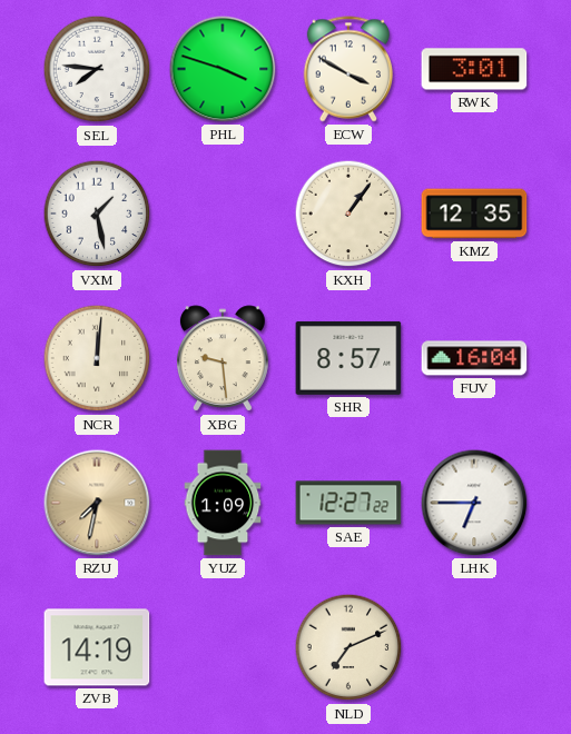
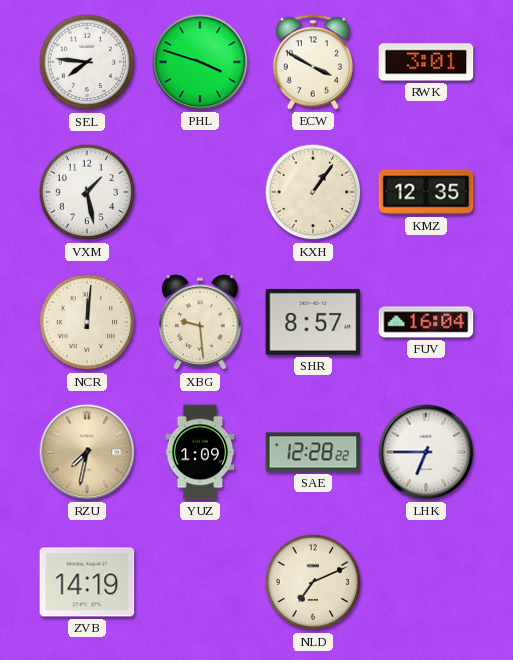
SAE: 12:27 -> 12:28 (313, 452)
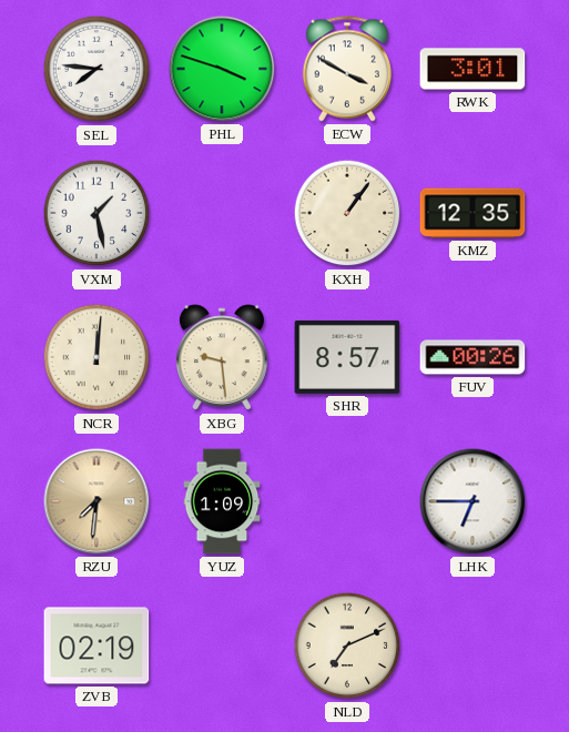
FUV: 16:04 -> 00:26 (473, 357)
RZU: 7:32 -> 7:31 (96, 501)
SAE: 12:28 -> none (313, 452)
ZVB: 14:19 -> 02:19 (96, 645)
